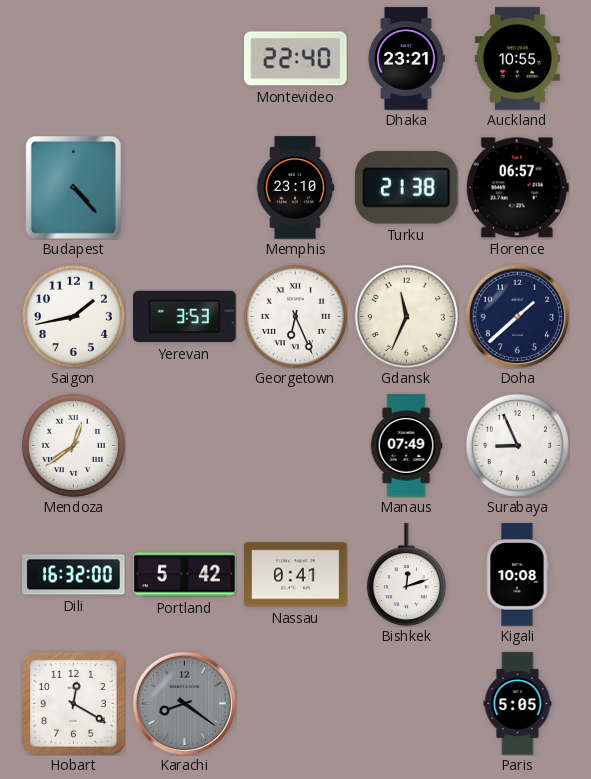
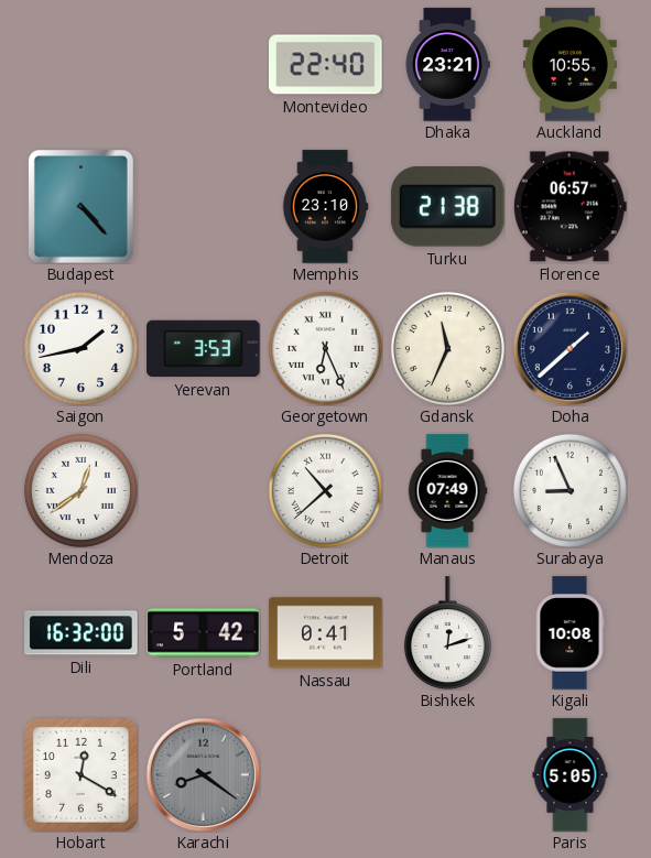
Detroit: none -> 10:38 (325, 490)
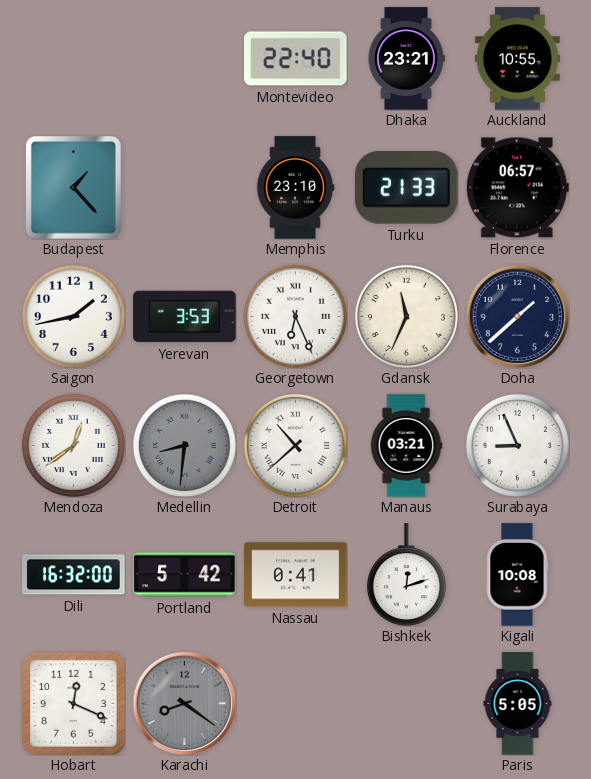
Budapest: 4:23 -> 1:23 (73, 187)
Turku: 21:38 -> 21:33 (407, 188)
Medellin: none -> 8:31 (184, 445)
Manaus: 07:49 -> 03:21 (406, 446)
Hobart: 12:20 -> 12:19 (73, 703)
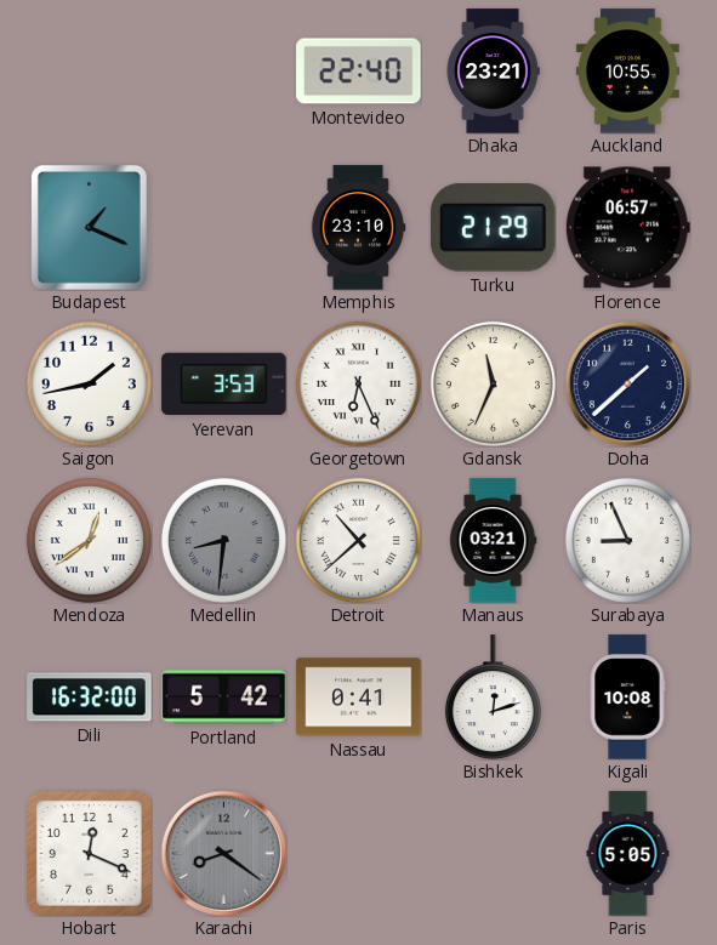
Budapest: 1:23 -> 1:19 (89, 227)
Turku: 21:33 -> 21:29 (494, 228)
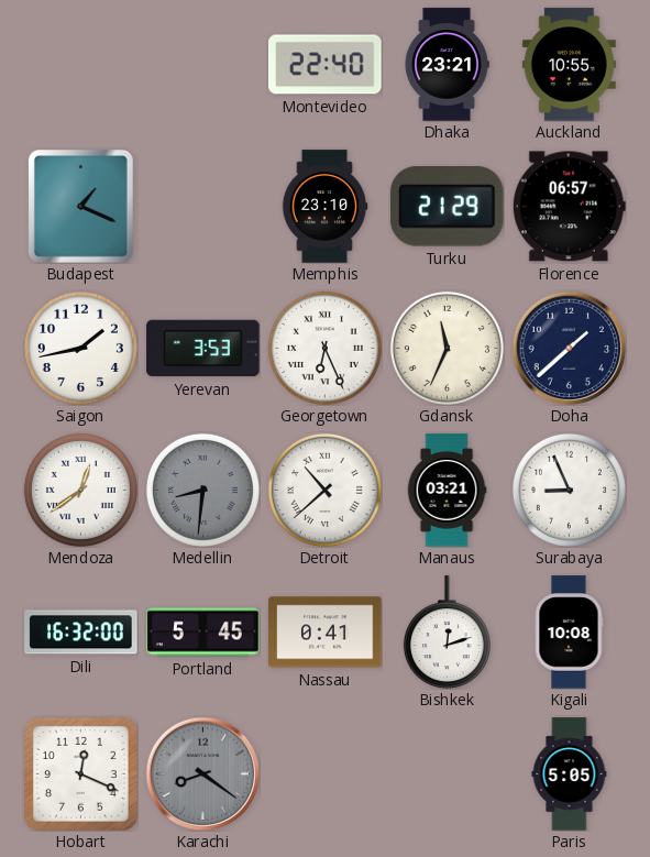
Portland: 5:42 -> 5:45 (203, 633)
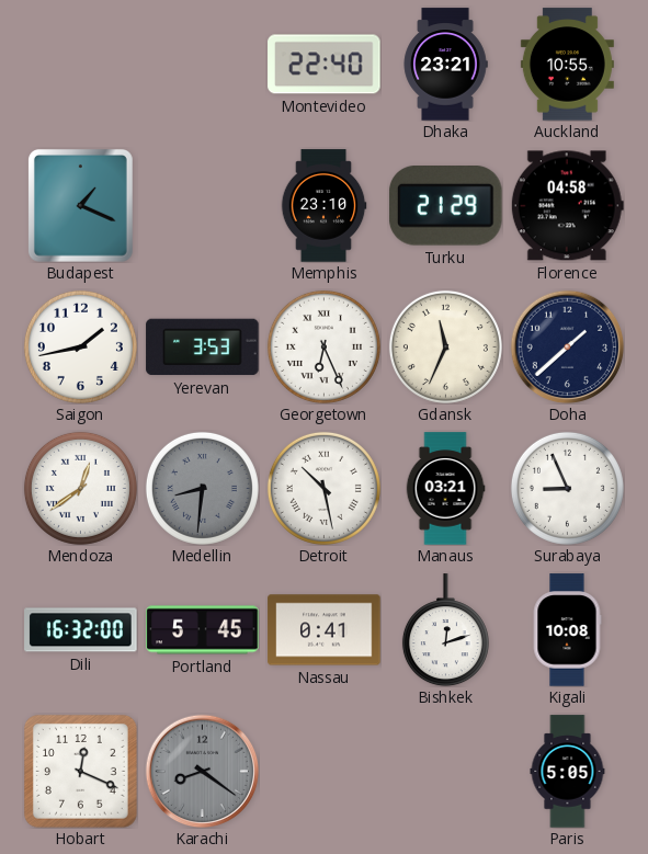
Florence: 06:57 -> 04:58 (567, 206)
Detroit: 10:38 -> 10:28 (323, 488)
